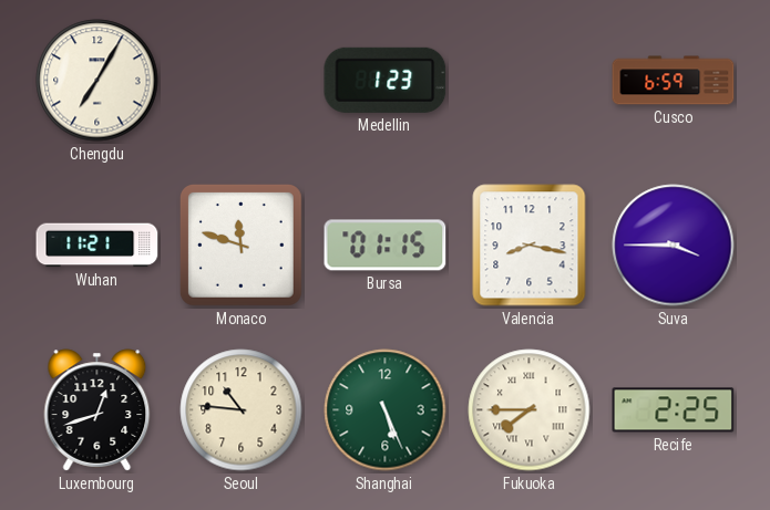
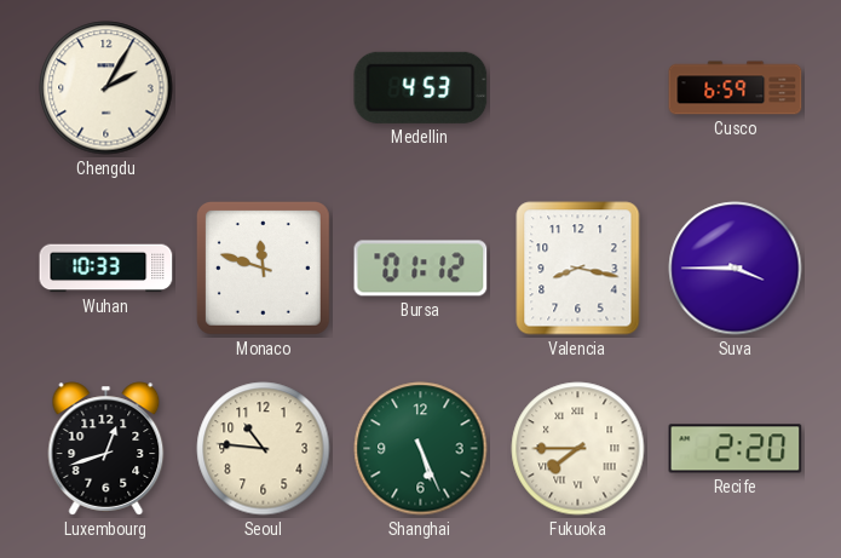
Chengdu: 7:05 -> 2:05 (106, 88)
Medellin: 1:23 -> 4:53 (421, 87)
Wuhan: 11:21 -> 10:33 (106, 269)
Bursa: 01:15 -> 01:12 (421, 269)
Recife: 2:25 -> 2:20 (736, 449)
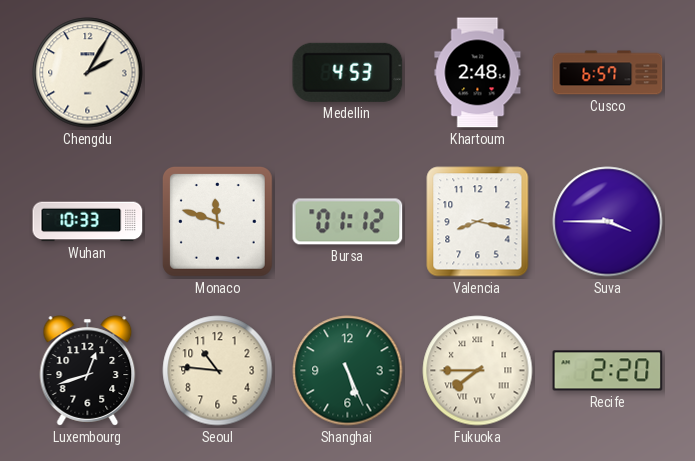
Khartoum: none -> 2:48 (478, 73)
Cusco: 6:59 -> 6:57 (608, 73)
